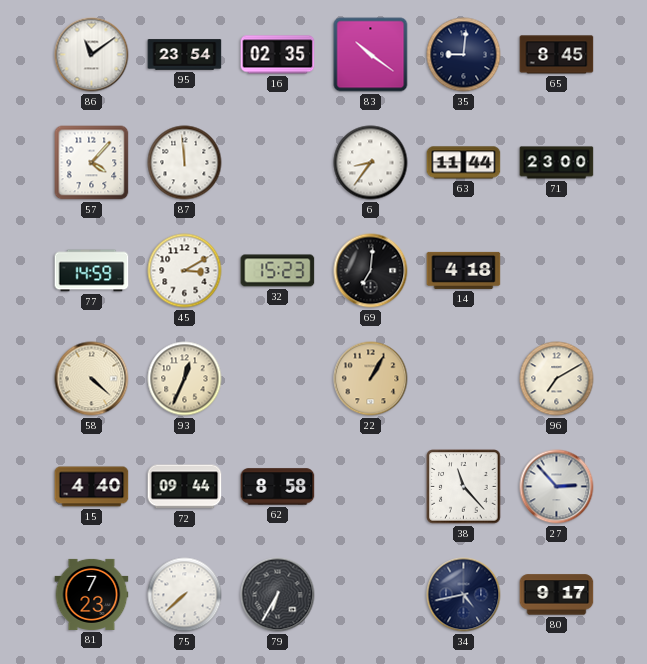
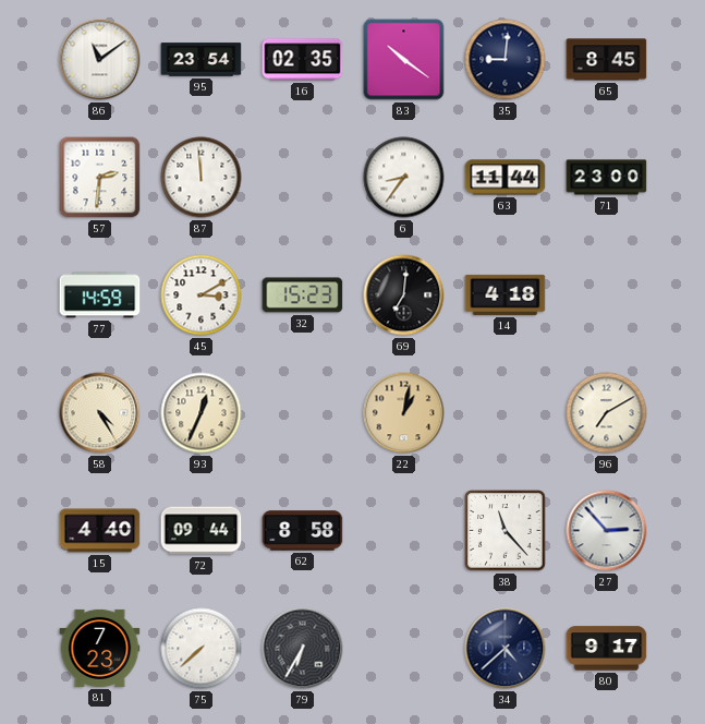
57: 4:07 -> 2:31 (100, 178)
58: 4:22 -> 4:25 (100, 413)
22: 1:05 -> 1:02 (404, 413)
34: 4:43 -> 4:38 (506, 649)
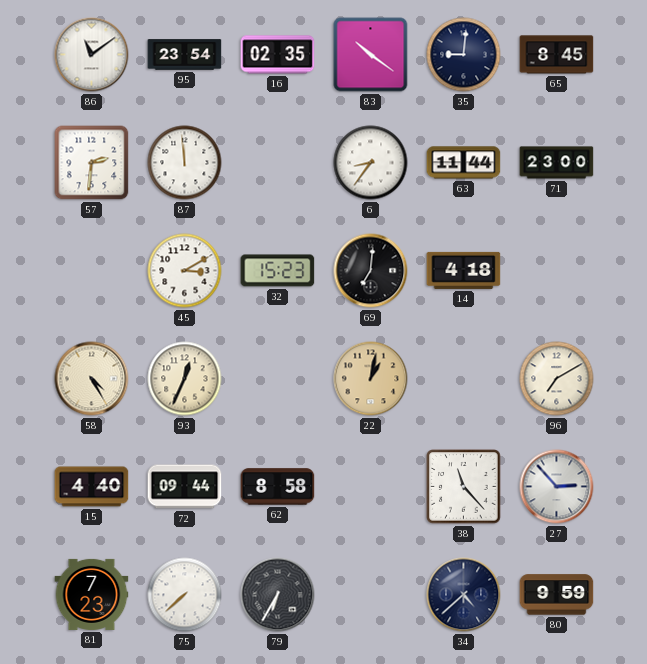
77: 14:59 -> none (100, 295)
80: 9:17 -> 9:59 (557, 595)
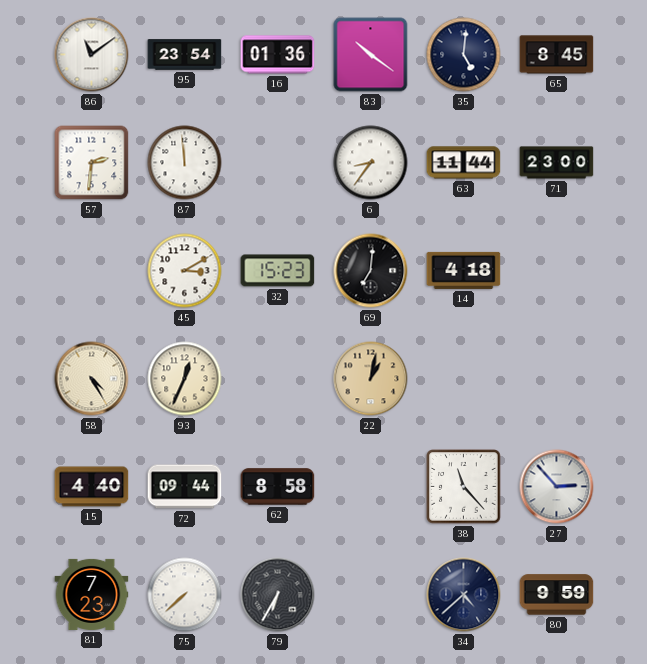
16: 02:35 -> 01:36 (278, 55)
35: 9:01 -> 5:01 (464, 55)
96: 7:10 -> none (557, 379)
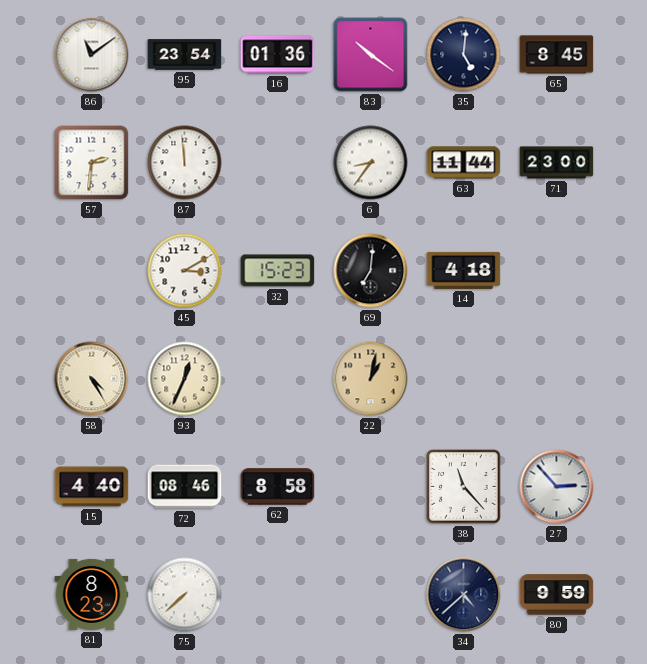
72: 09:44 -> 08:46 (185, 487)
81: 7:23 -> 8:23 (92, 594)
79: 6:35 -> none (278, 595)
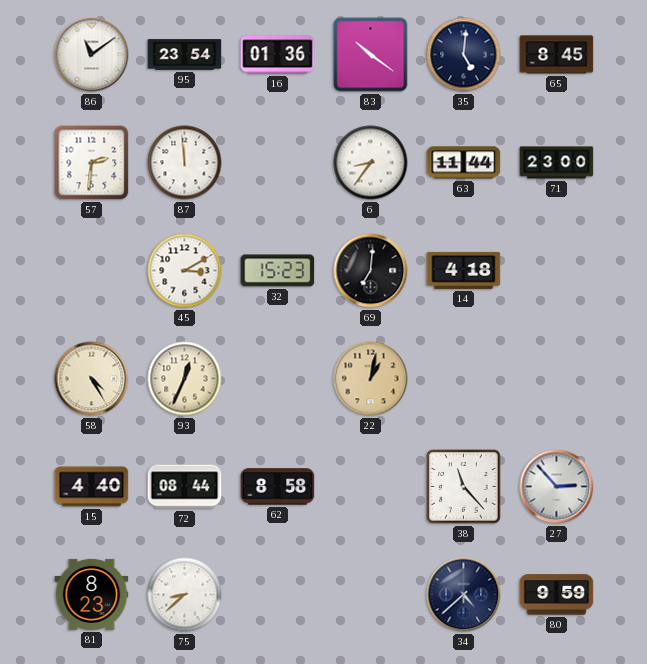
72: 08:46 -> 08:44 (185, 487)
75: 7:38 -> 8:38 (185, 595)
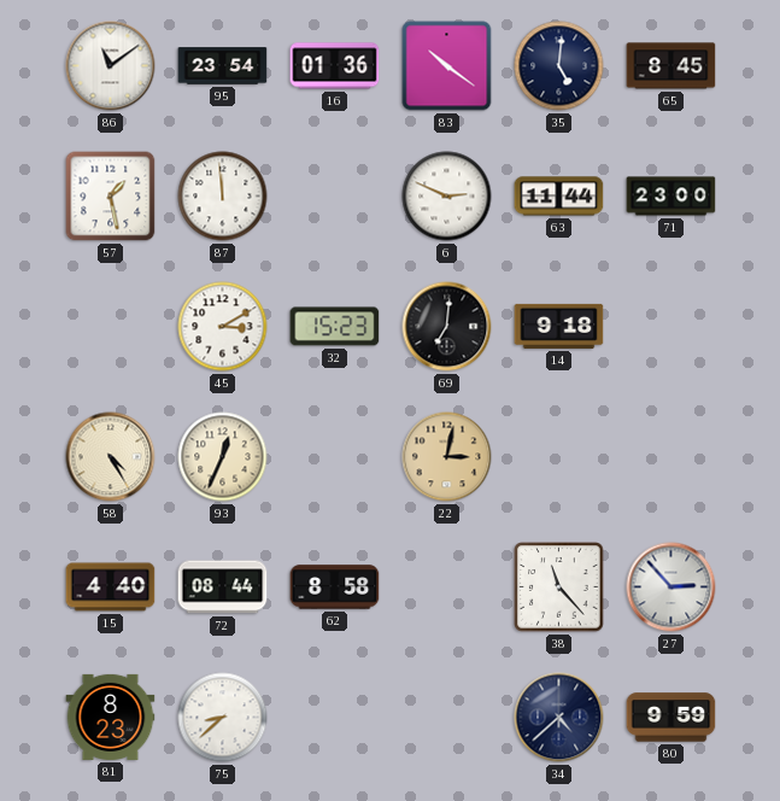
57: 2:31 -> 1:28 (111, 197)
6: 8:36 -> 2:49 (447, 197)
14: 4:18 -> 9:18 (559, 326)
22: 1:02 -> 3:02 (447, 457)
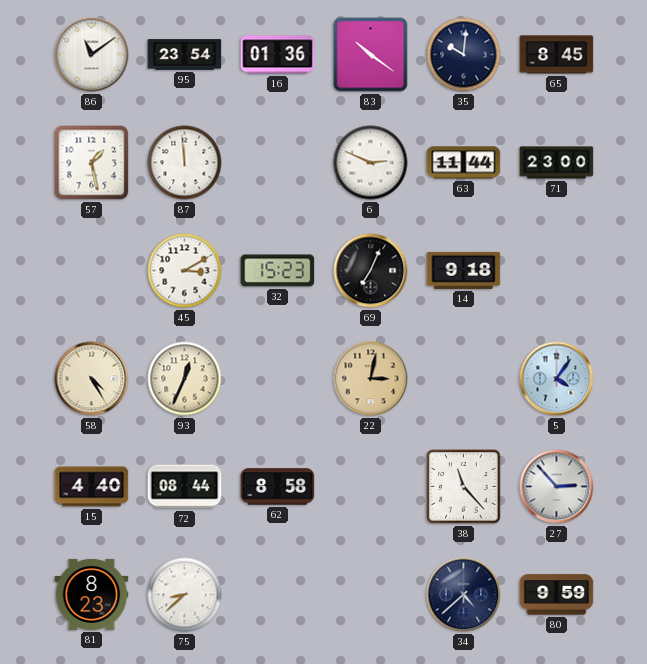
35: 5:01 -> 10:01 (464, 55)
69: 7:01 -> 7:04 (371, 271)
5: none -> 4:06 (557, 379)
